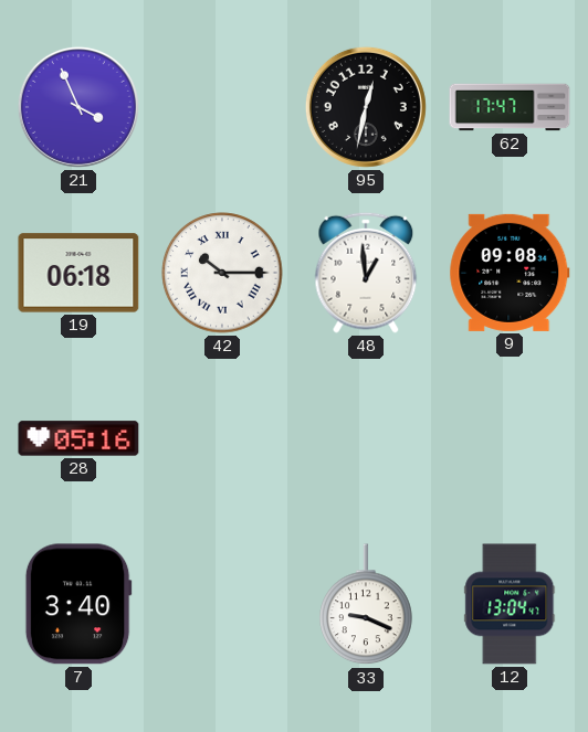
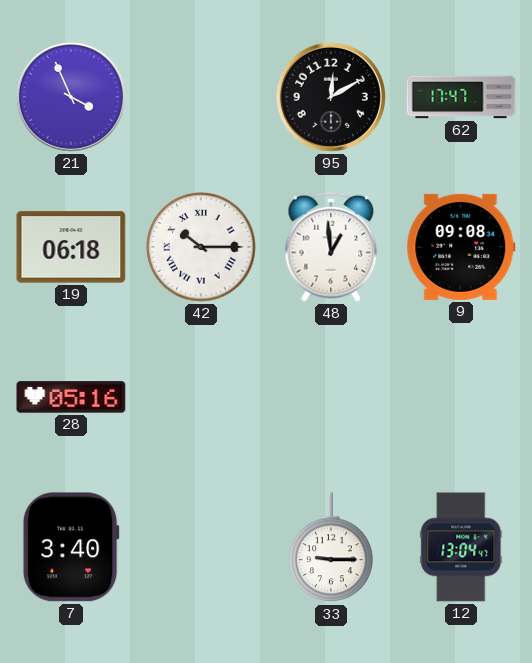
95: 12:32 -> 12:10 (331, 97)
33: 9:19 -> 9:15 (331, 548)
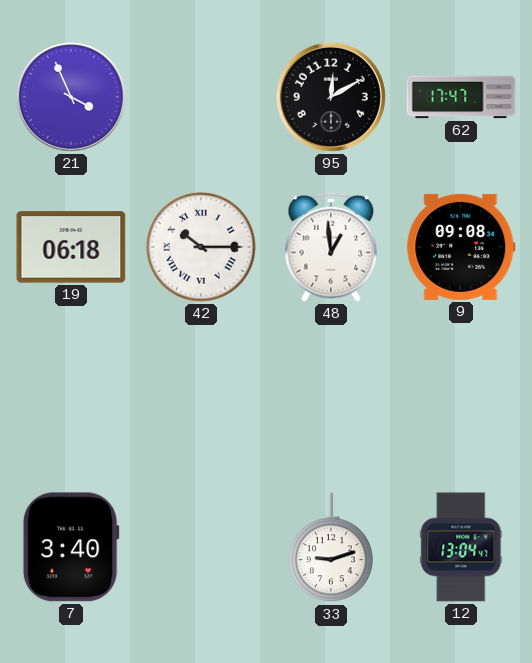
28: 05:16 -> none (71, 397)
33: 9:15 -> 9:12 (331, 548)
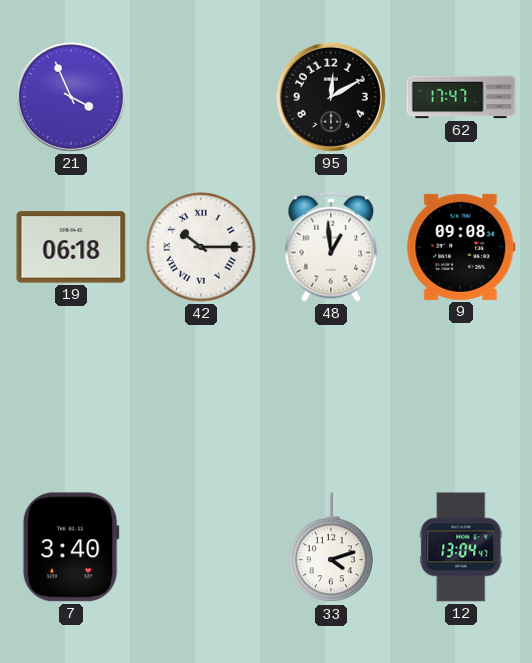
33: 9:12 -> 4:12 (331, 548)
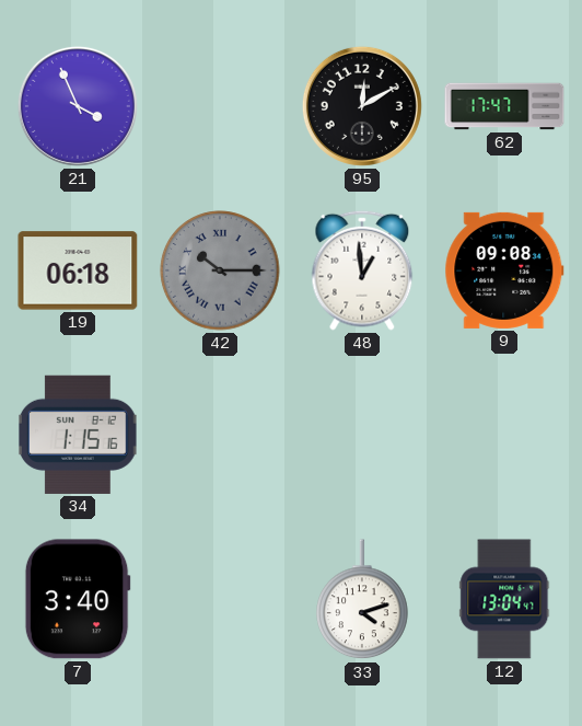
42 dial: white -> grey (220, 270)
34: none -> 1:15 (79, 435)
